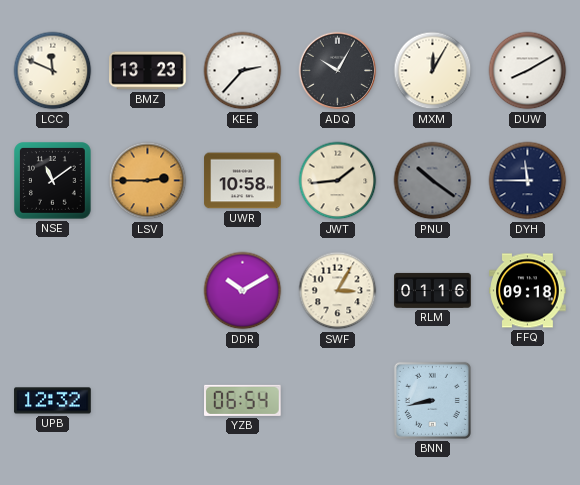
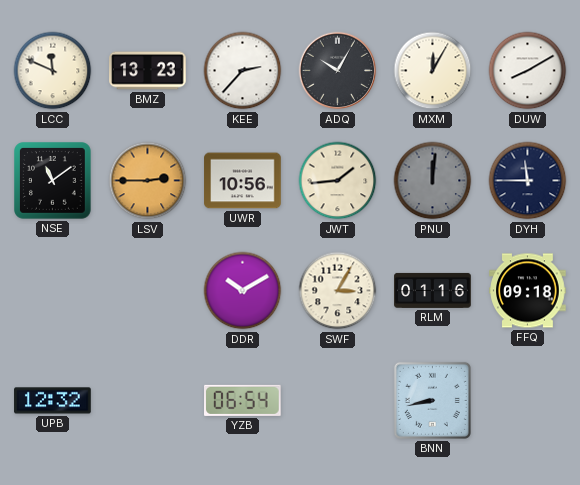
UWR: 10:58 -> 10:56 (243, 181)
PNU: 10:21 -> 12:01 (433, 181)
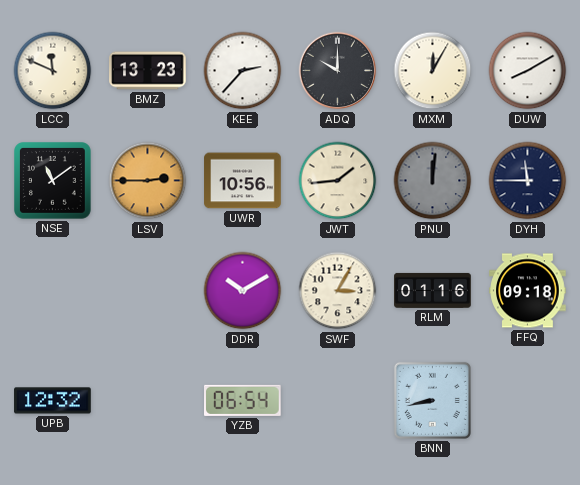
ADQ: 10:05 -> 10:00 (338, 71)
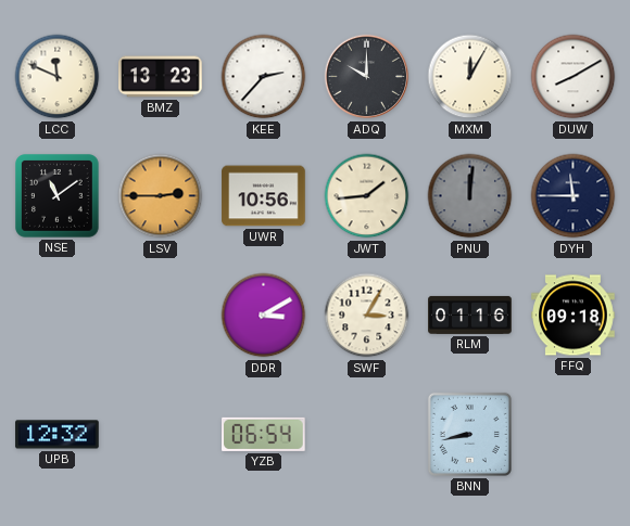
DDR: 10:10 -> 3:10 (264, 316)
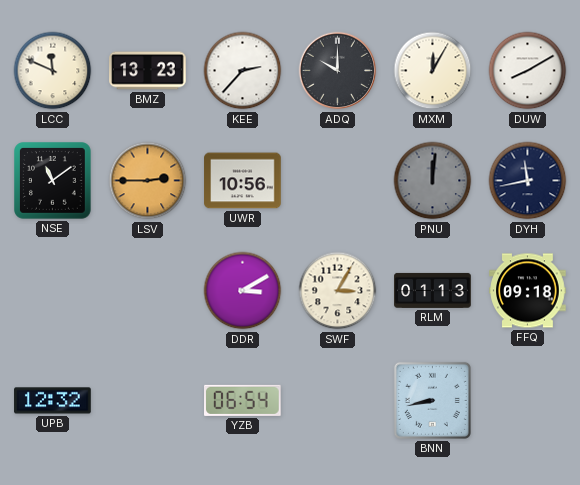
JWT: 1:44 -> none (367, 196)
DYH: 11:45 -> 11:43 (528, 181)
RLM: 01:16 -> 01:13 (433, 290)
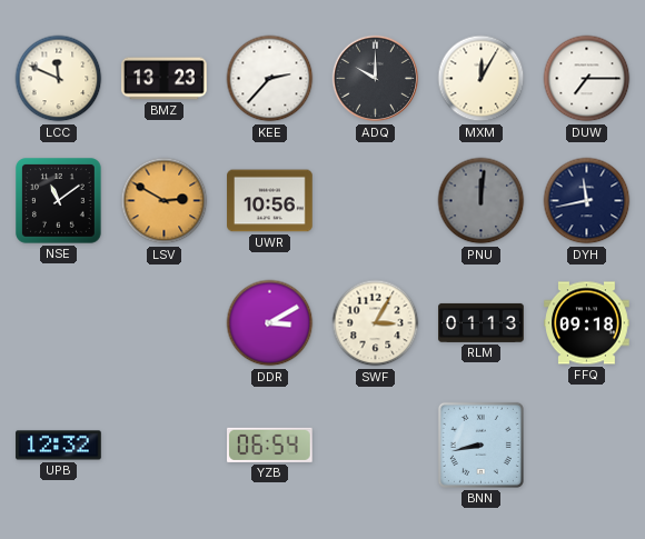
DUW: 8:10 -> 7:15 (587, 79)
LSV: 2:45 -> 2:50 (165, 201)
